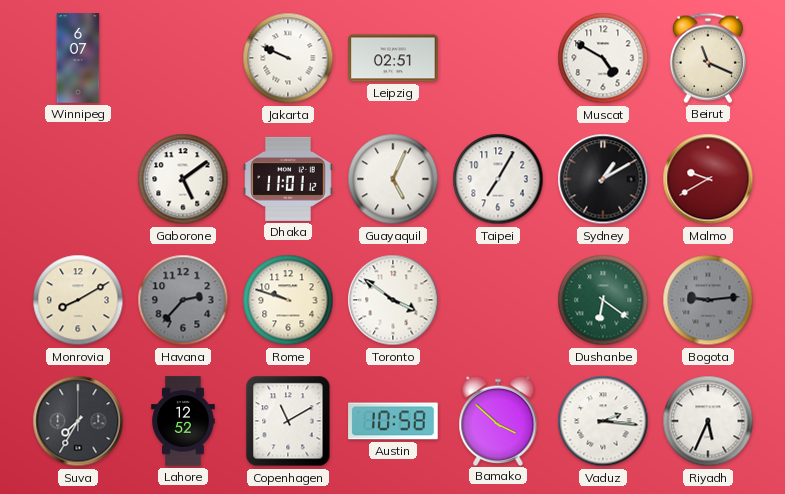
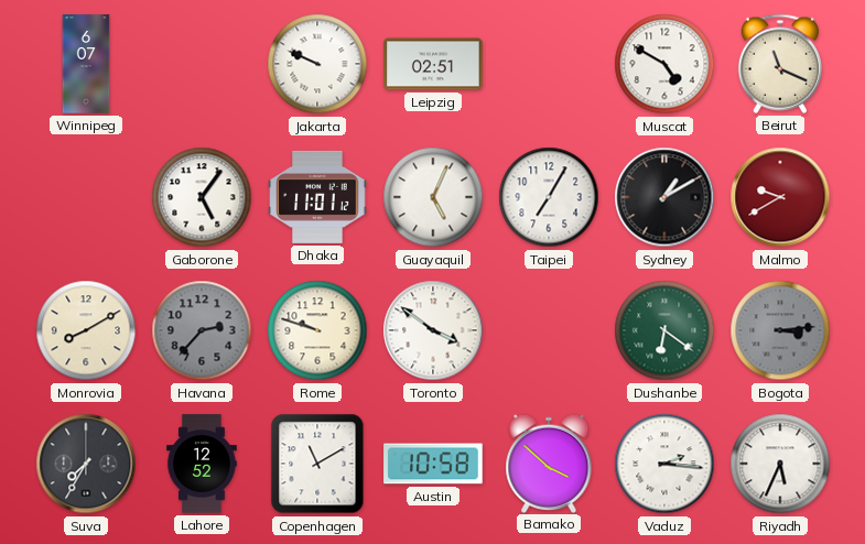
Gaborone: 5:09 -> 5:06 (202, 197)
Bogota: 9:14 -> 3:14 (780, 330)
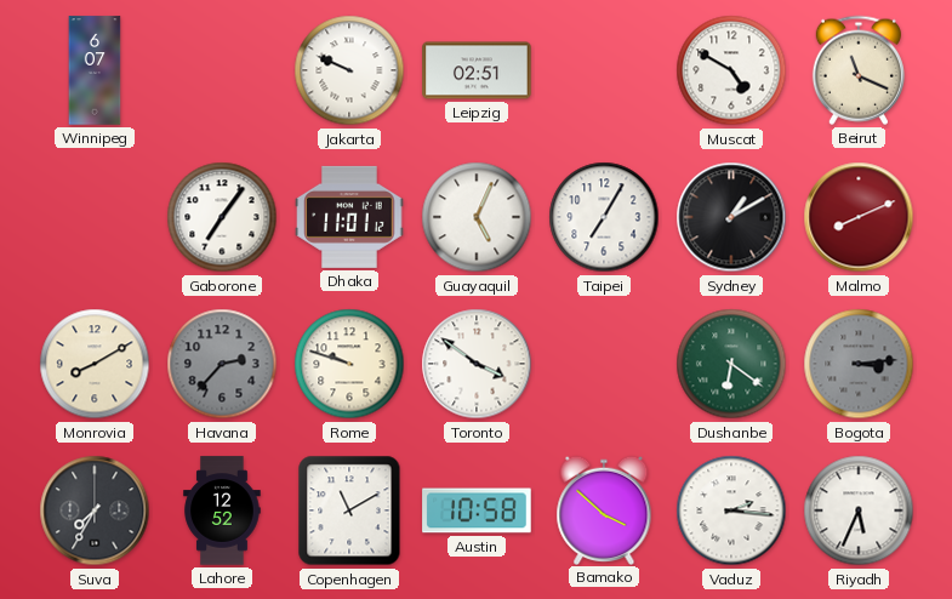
Gaborone: 5:06 -> 7:06 (222, 217)
Malmo: 9:40 -> 8:11 (859, 217)
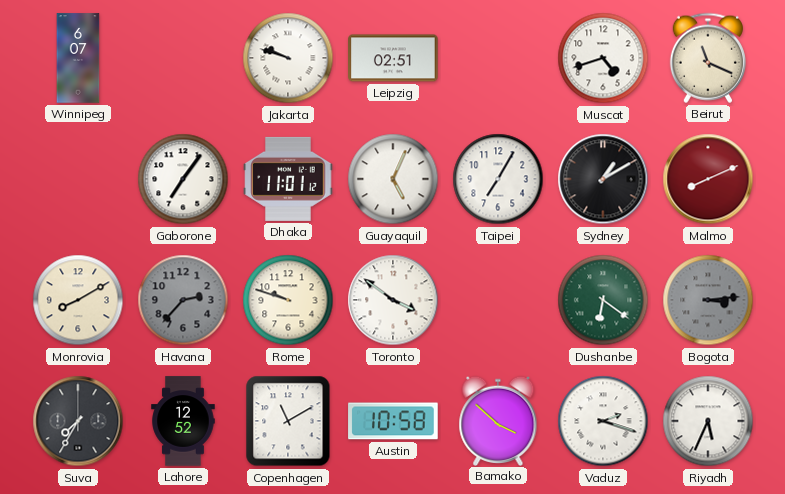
Jakarta: 9:49 -> 9:48 (288, 58)
Muscat: 4:50 -> 4:42 (603, 58)
Vaduz: 2:16 -> 2:18 (603, 421)
